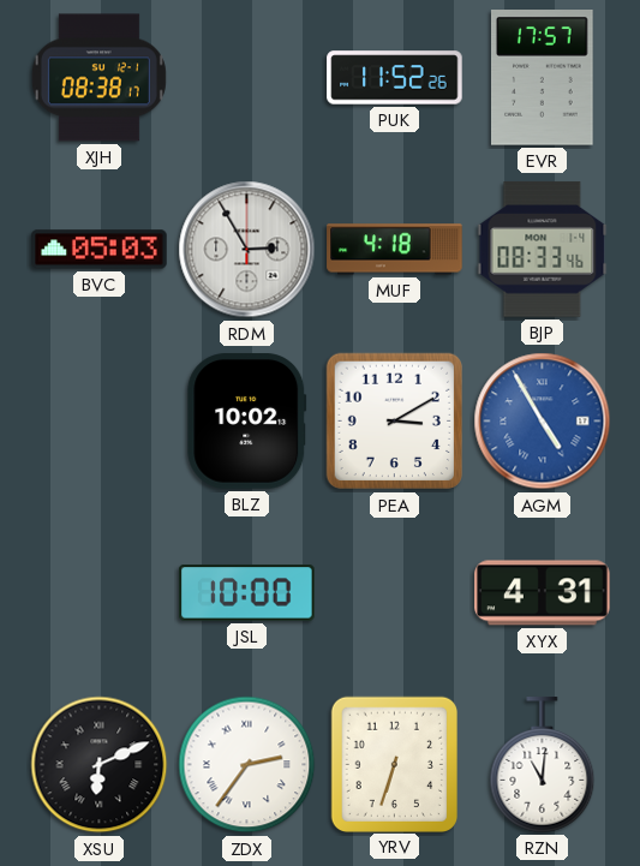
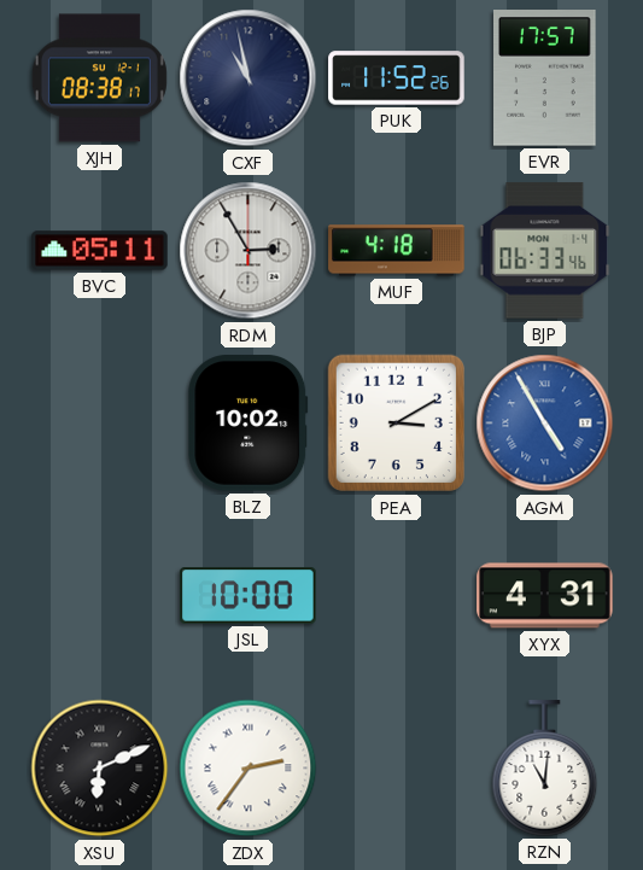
CXF: none -> 10:58 (249, 78)
BVC: 05:03 -> 05:11 (100, 251)
BJP: 08:33 -> 06:33 (545, 251)
YRV: 6:33 -> none (394, 764)
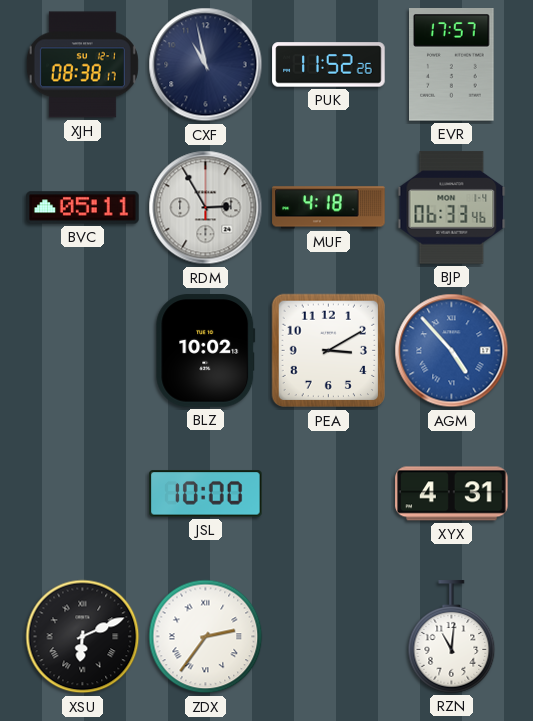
AGM: 4:55 -> 4:53 (452, 351)
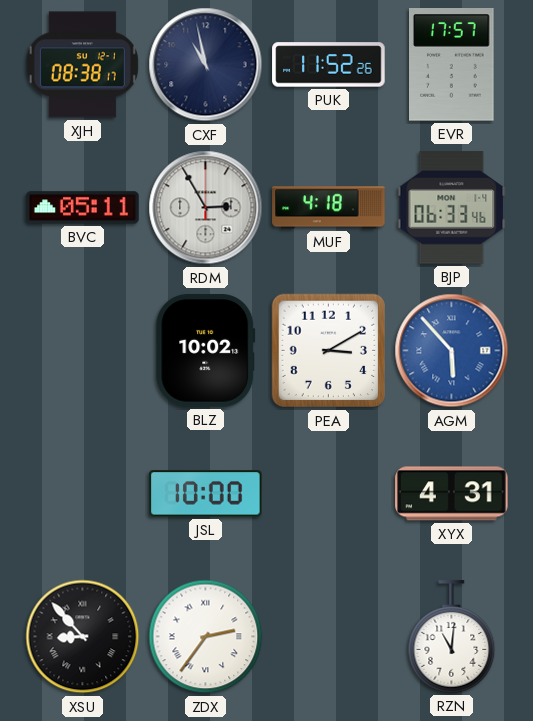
AGM: 4:53 -> 5:53 (452, 351)
XSU: 6:11 -> 8:53 (83, 637)
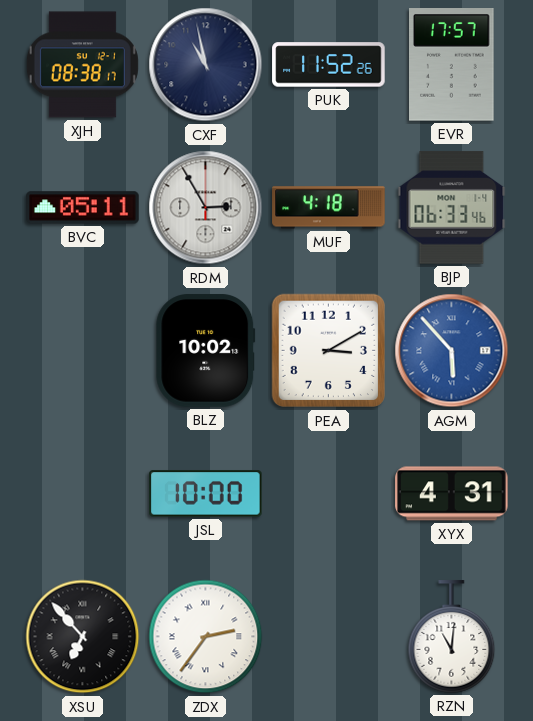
XSU: 8:53 -> 6:53 (83, 637)
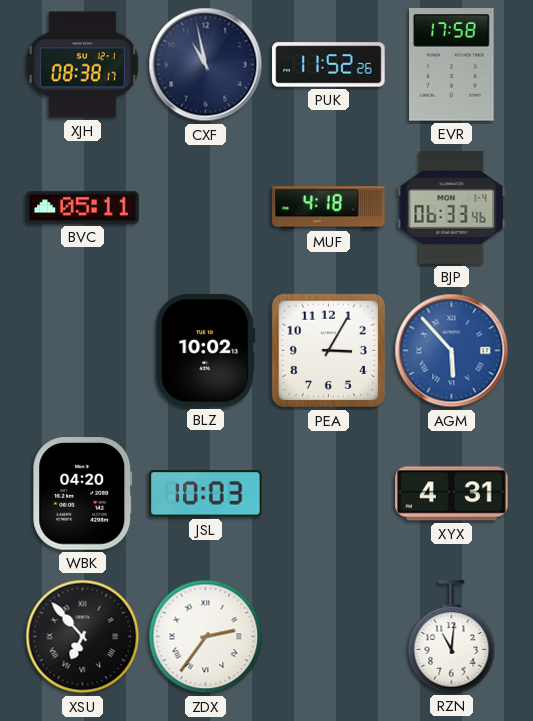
EVR: 17:57 -> 17:58 (452, 65)
RDM: 2:55 -> none (206, 208)
PEA: 3:10 -> 3:05 (329, 351)
WBK: none -> 04:20 (83, 494)
JSL: 10:00 -> 10:03 (206, 494)
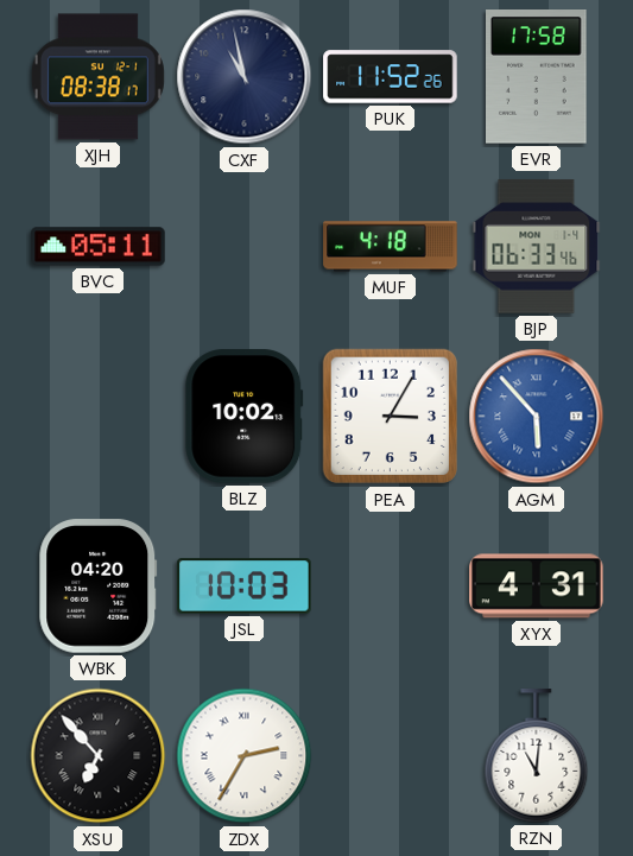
ZDX: 2:36 -> 2:35 (245, 756)
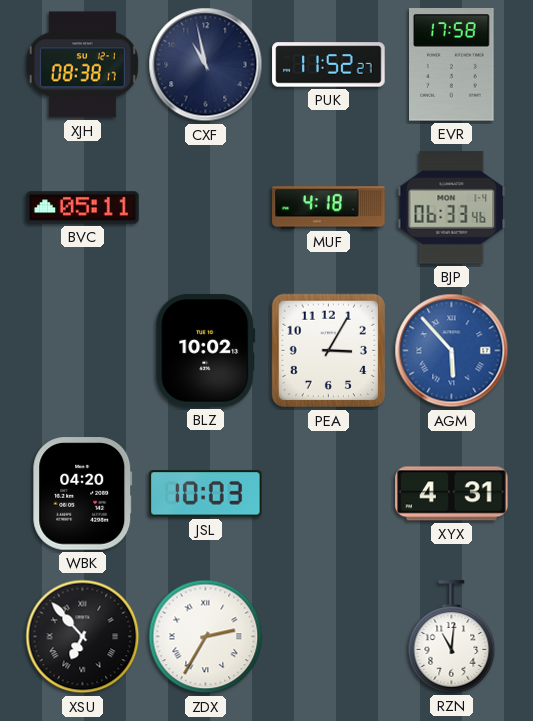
PUK: 11:52:26 -> 11:52:27 (329, 65)
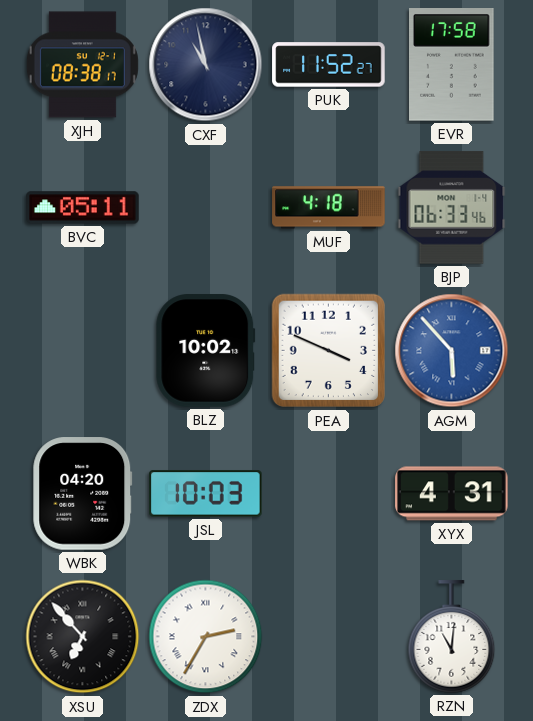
PEA: 3:05 -> 3:49 (329, 351)
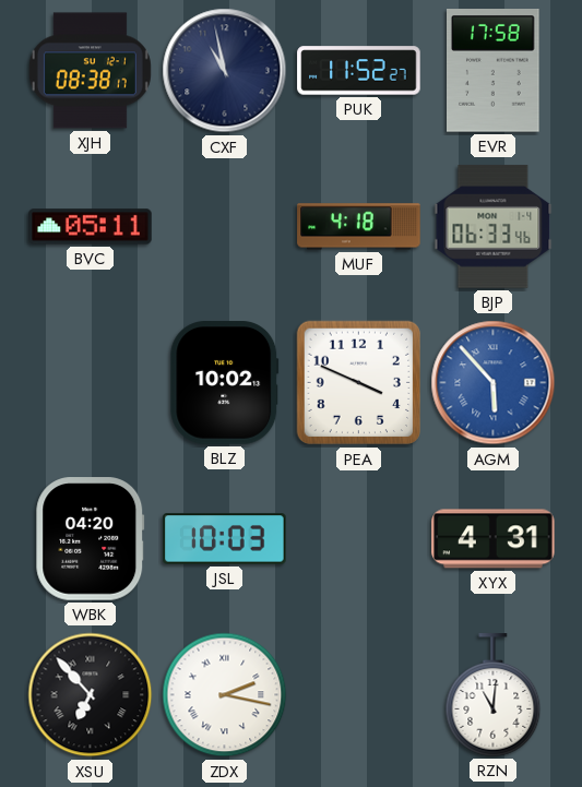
ZDX: 2:35 -> 2:17 (225, 695)
